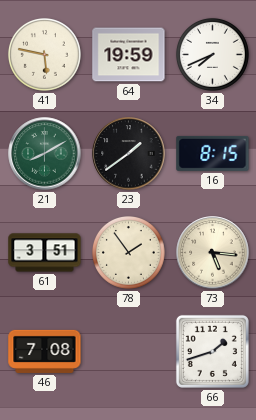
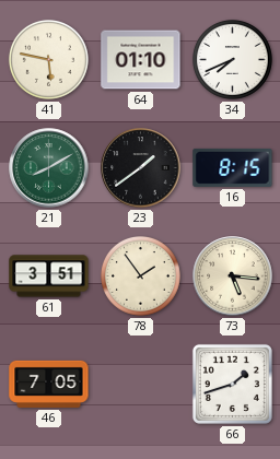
64: 19:59 -> 01:10 (141, 60)
46: 7:08 -> 7:05 (49, 384)
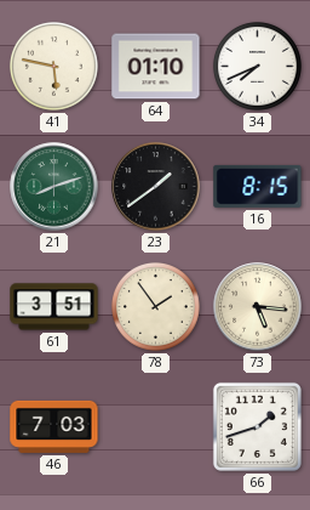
21: 8:10 -> 8:12 (54, 187)
46: 7:05 -> 7:03 (54, 426)
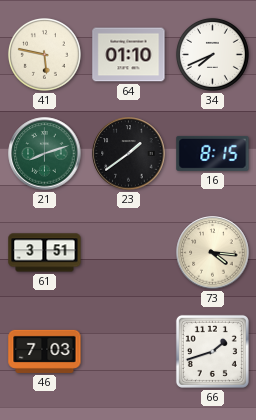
78: 1:54 -> none (155, 306)
73: 5:16 -> 4:16 (213, 253)
